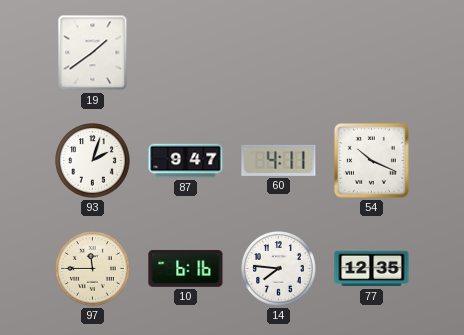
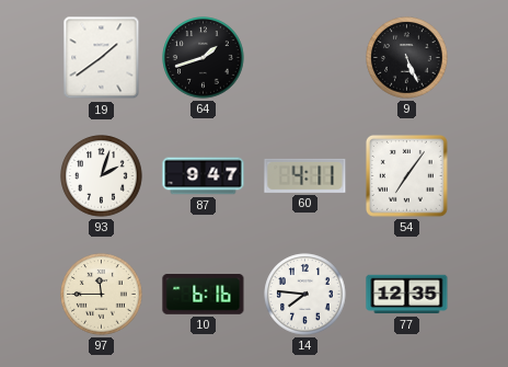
64: none -> 1:42 (204, 58)
9: none -> 5:26 (407, 58)
54: 10:19 -> 7:06 (406, 175)
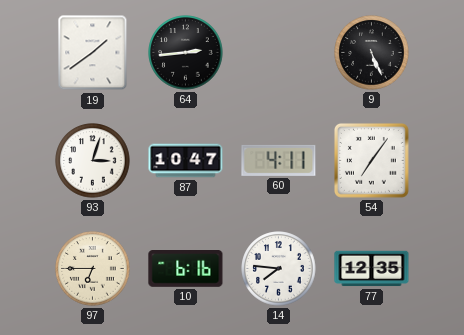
64: 1:42 -> 2:44 (186, 53)
93: 2:03 -> 3:03 (93, 161)
87: 9:47 -> 10:47 (186, 161)
97: 11:45 -> 6:45 (93, 269)
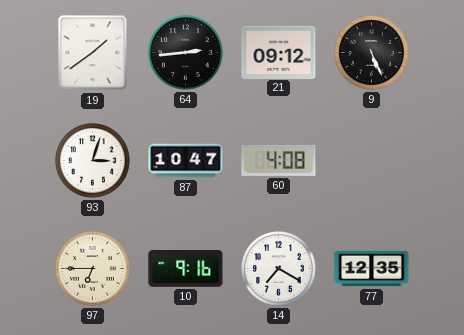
21: none -> 09:12 (279, 52)
60: 4:11 -> 4:08 (279, 160)
54: 7:06 -> none (371, 160)
10: 6:16 -> 9:16 (186, 269)
14: 7:46 -> 7:20 (279, 269)
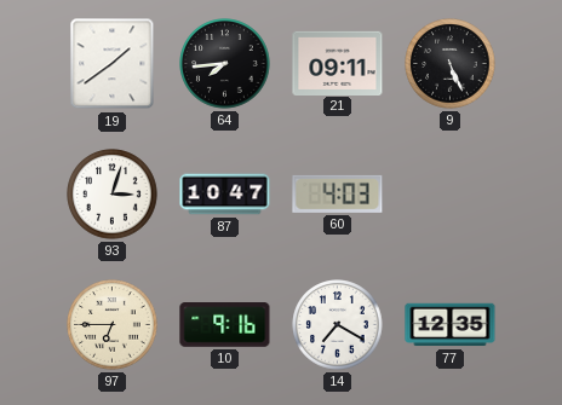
64: 2:44 -> 7:44 (225, 64)
21: 09:12 -> 09:11 (338, 63)
60: 4:08 -> 4:03 (338, 193)
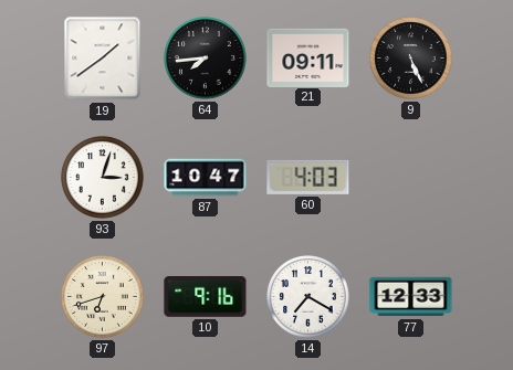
97: 6:45 -> 6:42 (103, 297)
77: 12:35 -> 12:33 (411, 297)
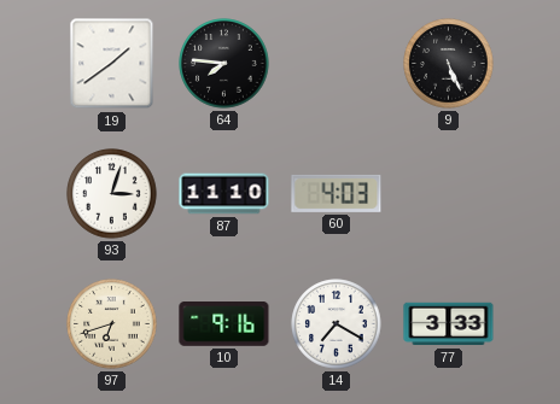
64: 7:44 -> 7:46 (224, 64)
21: 09:11 -> none (308, 57)
87: 10:47 -> 11:10 (224, 194)
77: 12:33 -> 3:33 (449, 324)
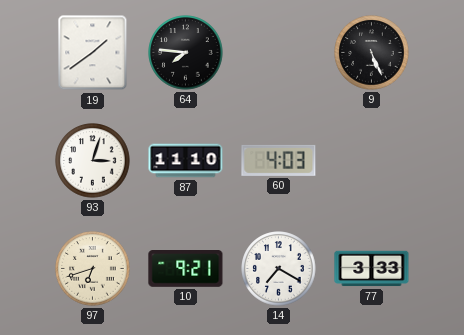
10: 9:16 -> 9:21 (186, 269)
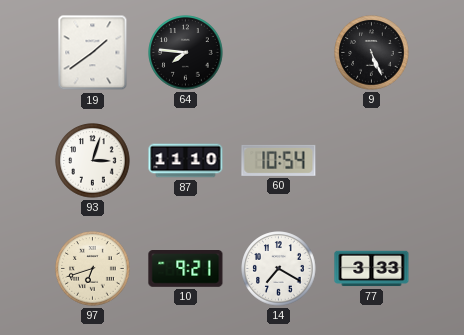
60: 4:03 -> 10:54 (279, 160)
